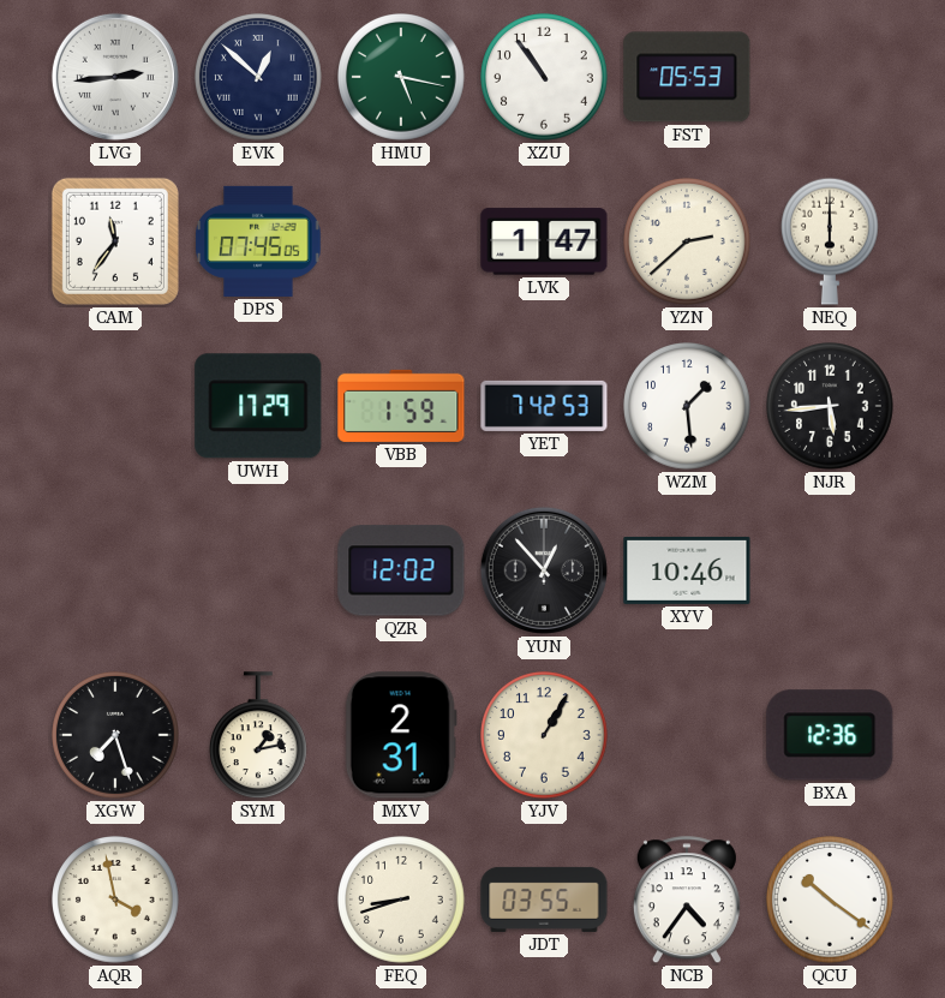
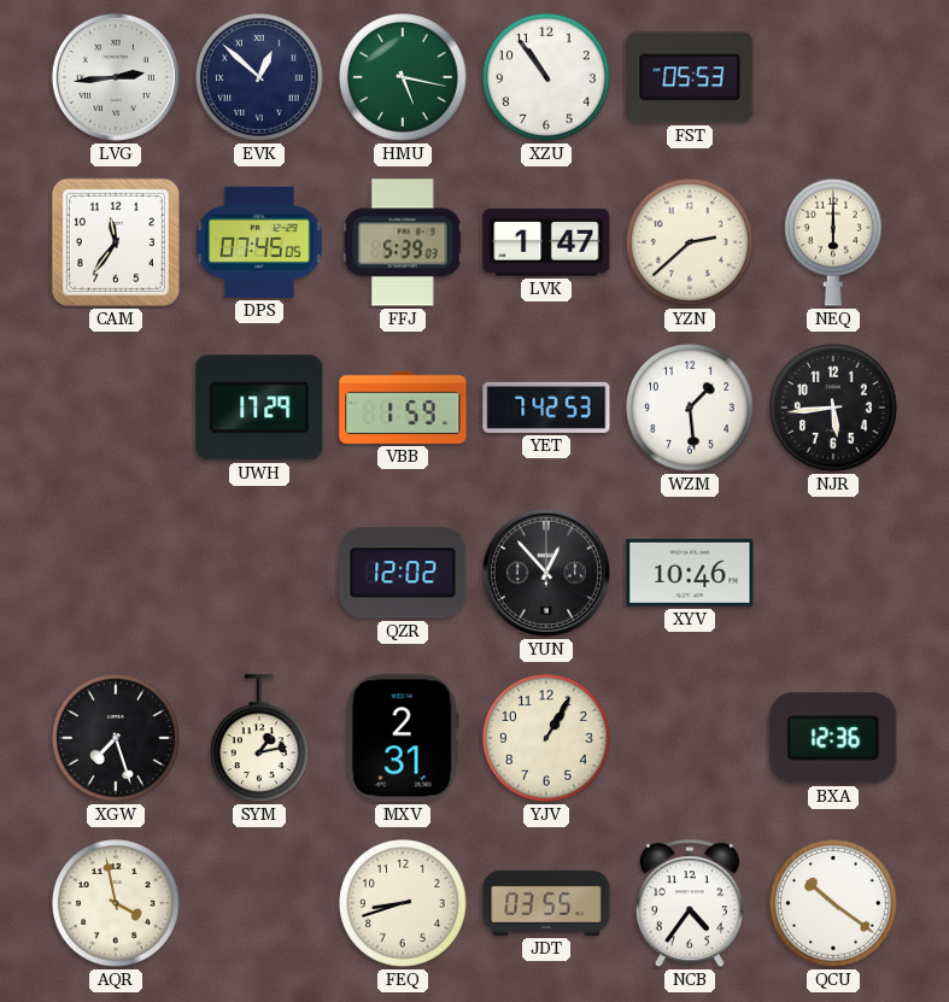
FFJ: none -> 5:39 (403, 242)
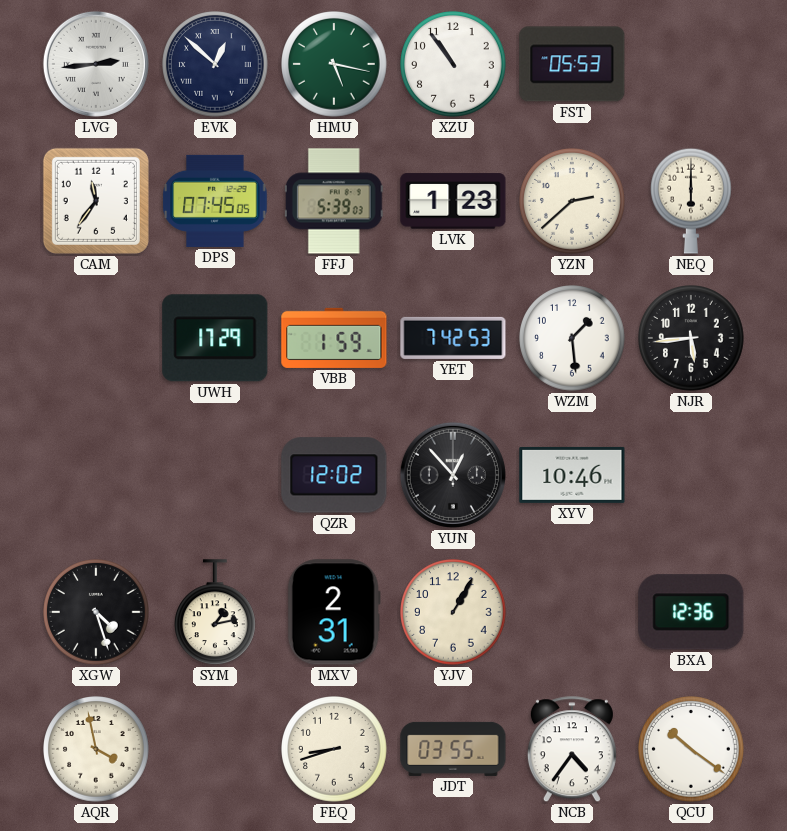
LVK: 1:47 -> 1:23 (453, 201)
XGW: 7:27 -> 4:27 (96, 612)
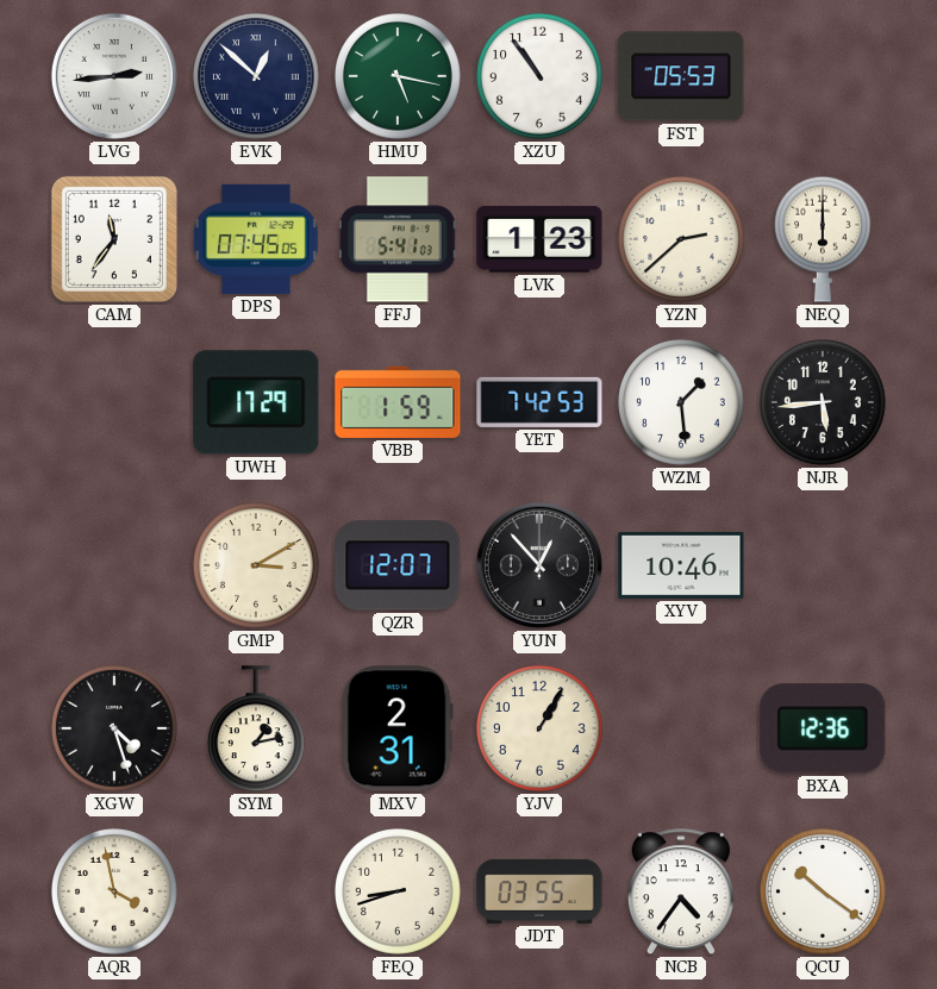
FFJ: 5:39 -> 5:41 (398, 239)
GMP: none -> 3:10 (256, 565)
QZR: 12:02 -> 12:07 (398, 565)
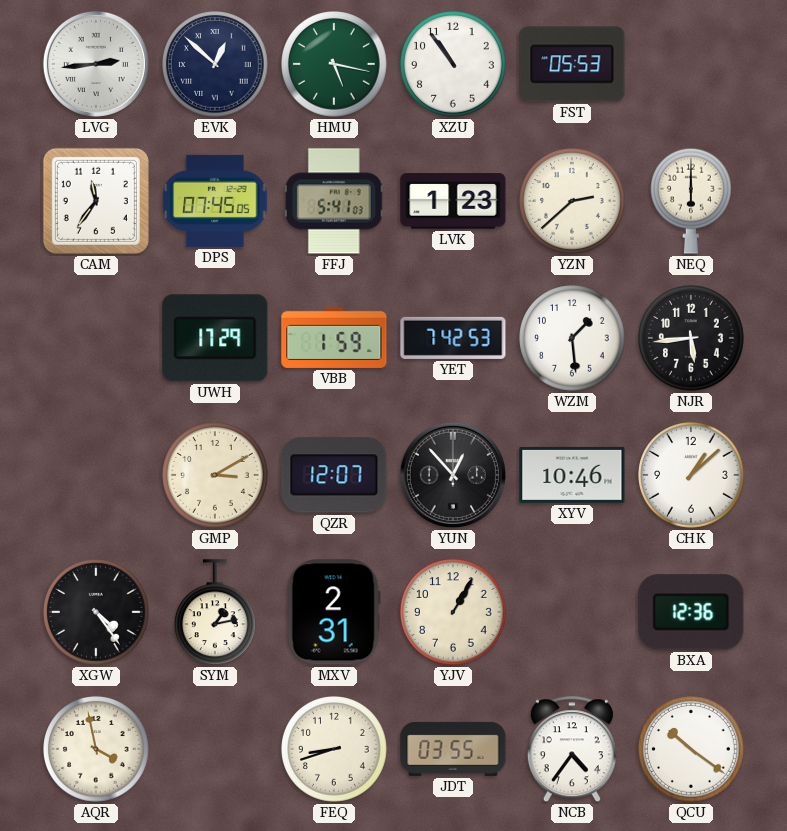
CHK: none -> 1:08 (691, 475)
XGW: 4:27 -> 4:24 (96, 612)
